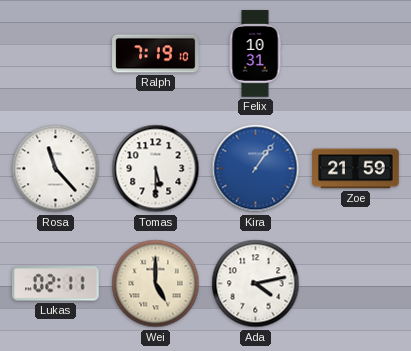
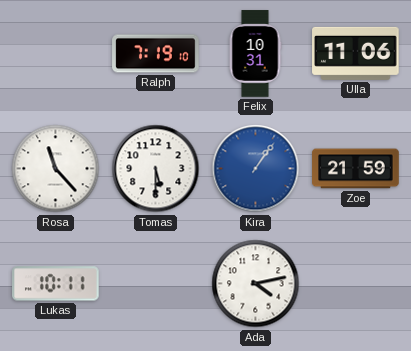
Ulla: none -> 11:06 (356, 53)
Lukas: 02:11 -> 10:11 (56, 284)
Wei: 5:00 -> none (156, 284)
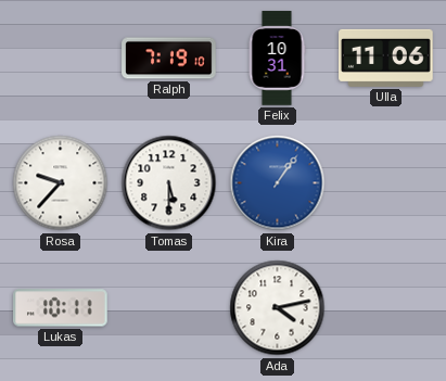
Rosa: 11:23 -> 9:37 (61, 183)
Zoe: 21:59 -> none (356, 169)
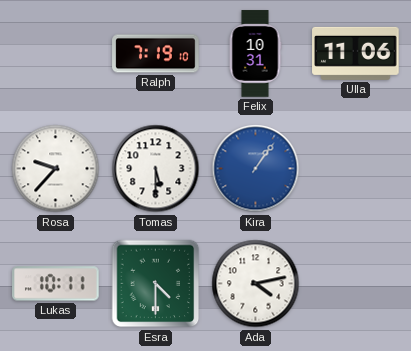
Esra: none -> 4:30 (156, 284)
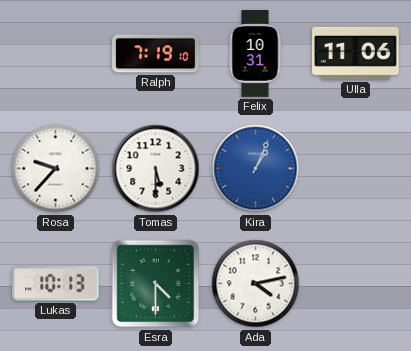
Kira: 1:06 -> 1:04 (256, 169)
Lukas: 10:11 -> 10:13 (56, 284)
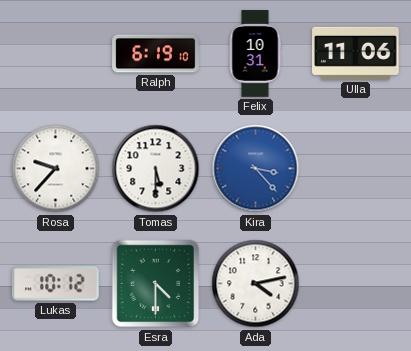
Ralph: 7:19 -> 6:19 (156, 54)
Kira: 1:04 -> 3:23 (256, 169)
Lukas: 10:13 -> 10:12 (56, 284)
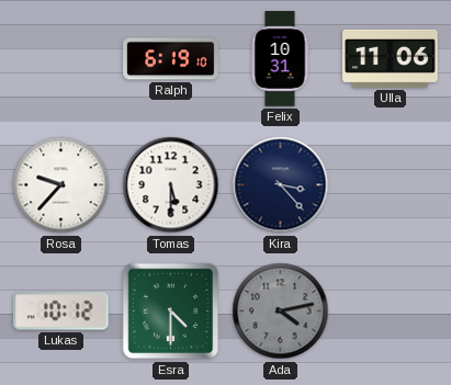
Kira dial: blue -> navy (281, 185)
Ada dial: white -> grey (281, 312)
